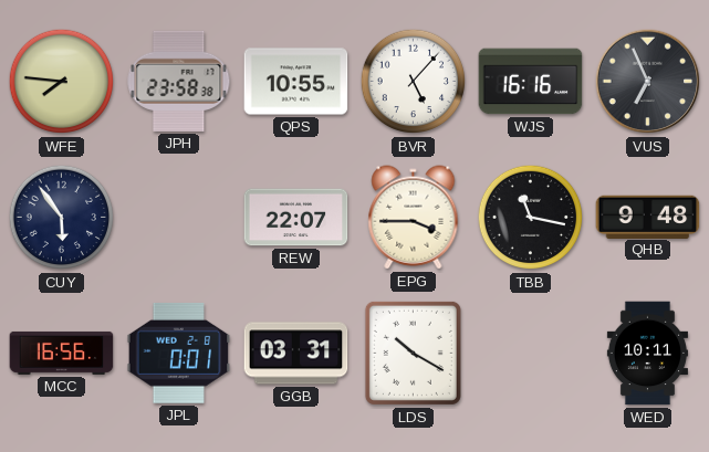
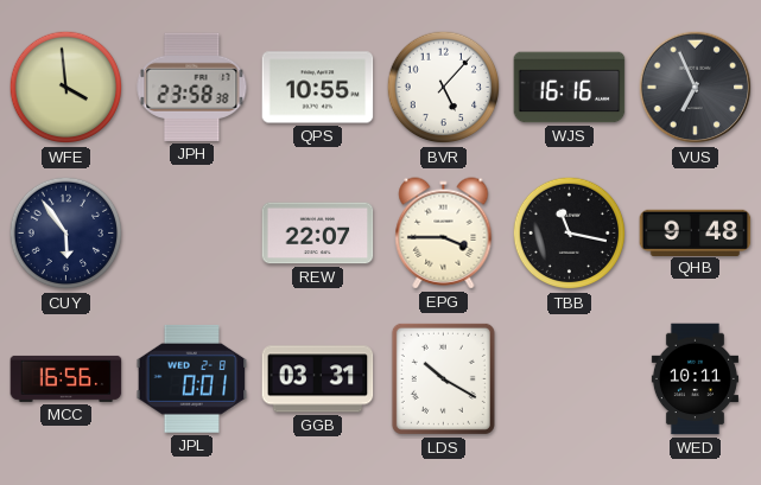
WFE: 7:46 -> 3:59 (66, 88)
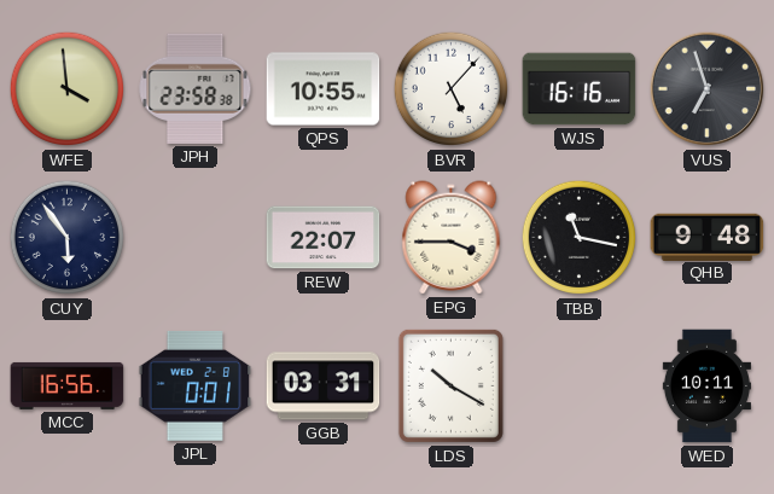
VUS: 6:56 -> 6:57 (708, 89)
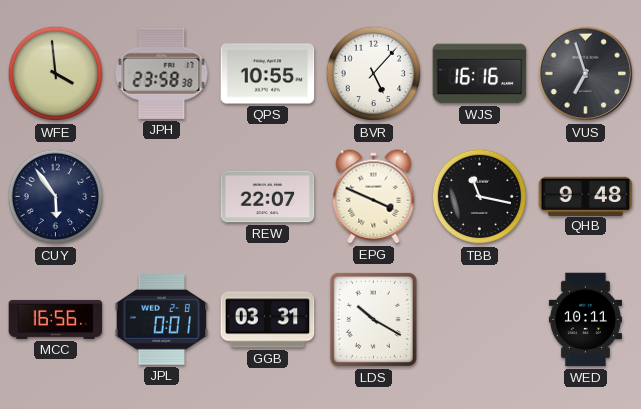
EPG: 3:45 -> 3:49 (374, 197)
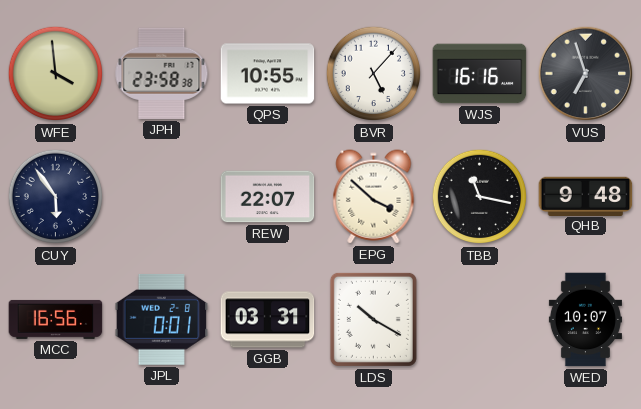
EPG: 3:49 -> 3:52 (374, 197)
WED: 10:11 -> 10:07 (585, 320)
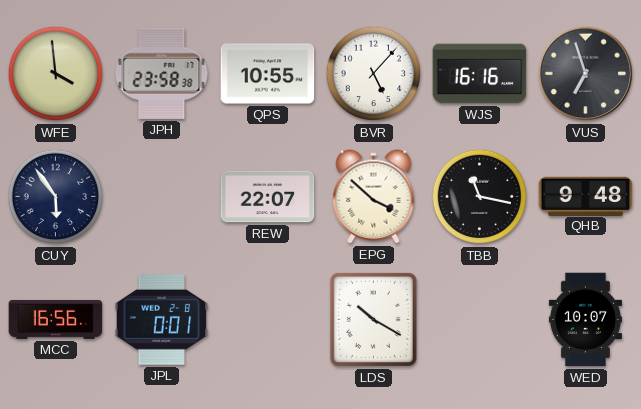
GGB: 03:31 -> none (268, 320)
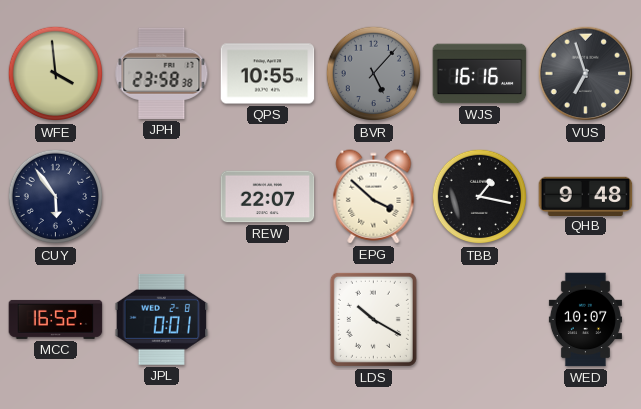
BVR dial: white -> grey (374, 74)
TBB: 11:17 -> 1:17 (480, 197)
MCC: 16:56 -> 16:52 (56, 319)
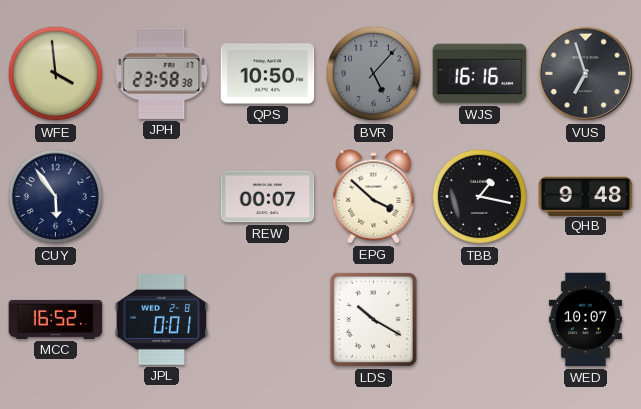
QPS: 10:55 -> 10:50 (268, 74)
REW: 22:07 -> 00:07 (268, 197)
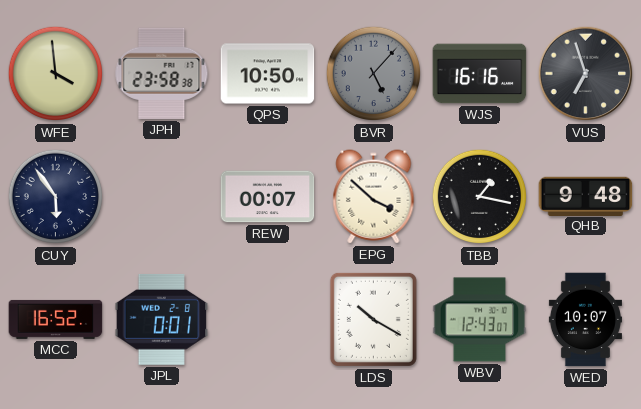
WBV: none -> 12:43 (480, 320)
